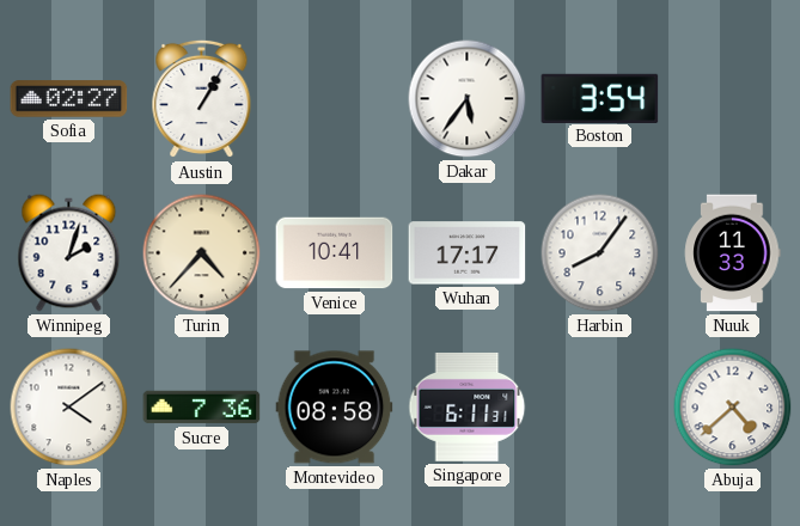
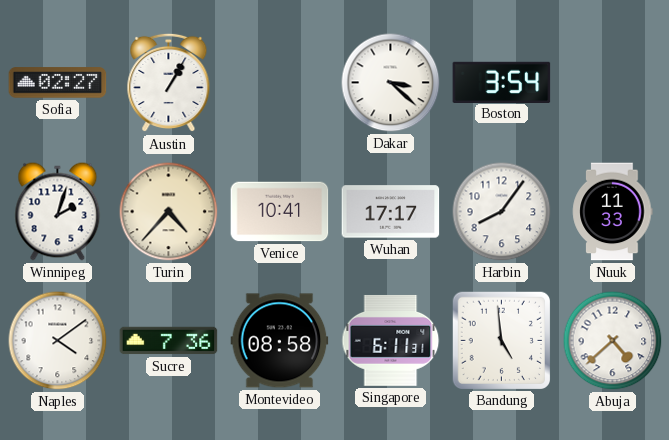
Dakar: 5:36 -> 3:22 (391, 83)
Bandung: none -> 4:59 (501, 340)
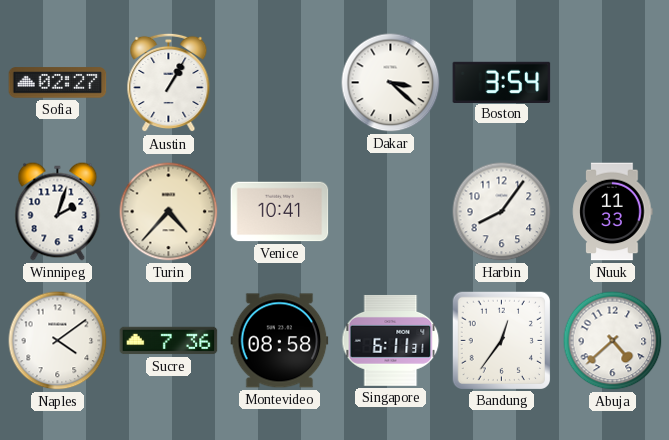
Wuhan: 17:17 -> none (391, 212)
Bandung: 4:59 -> 12:36 (501, 340)
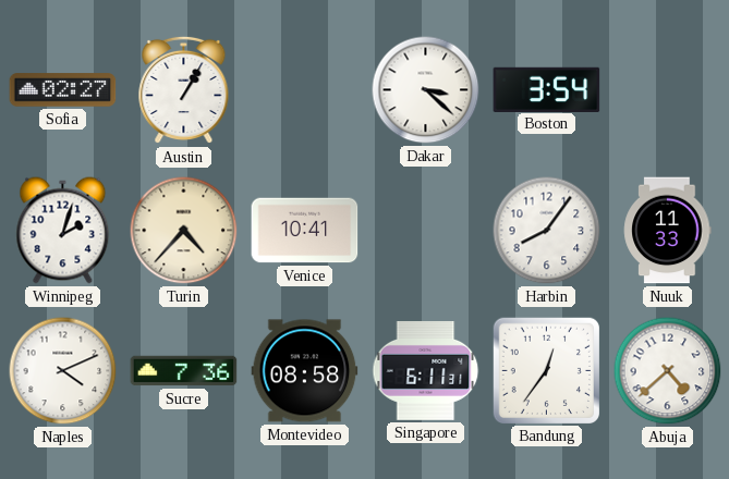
Naples: 4:09 -> 4:11 (63, 371)
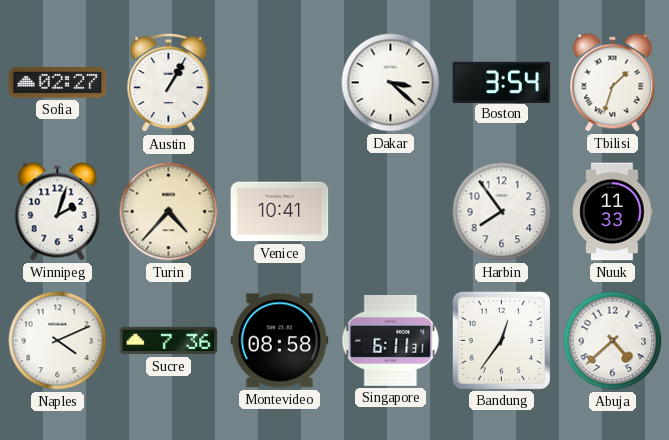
Tbilisi: none -> 1:33 (613, 83)
Harbin: 8:06 -> 7:54 (502, 212)
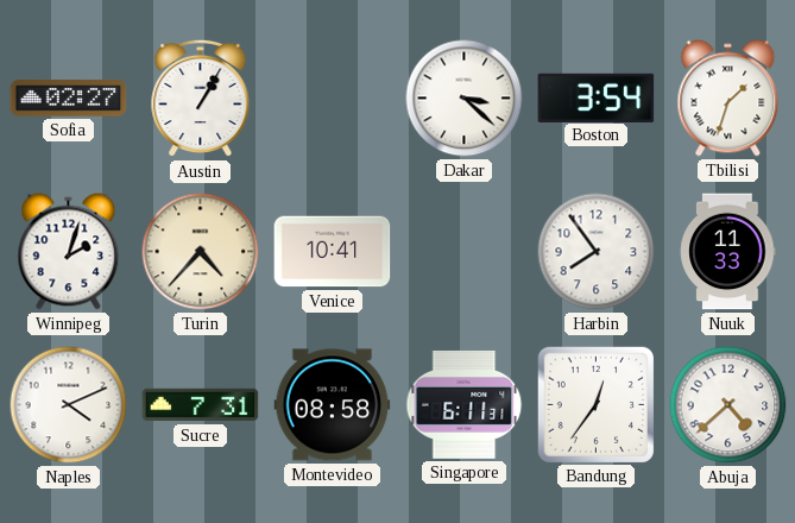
Sucre: 7:36 -> 7:31 (201, 405)
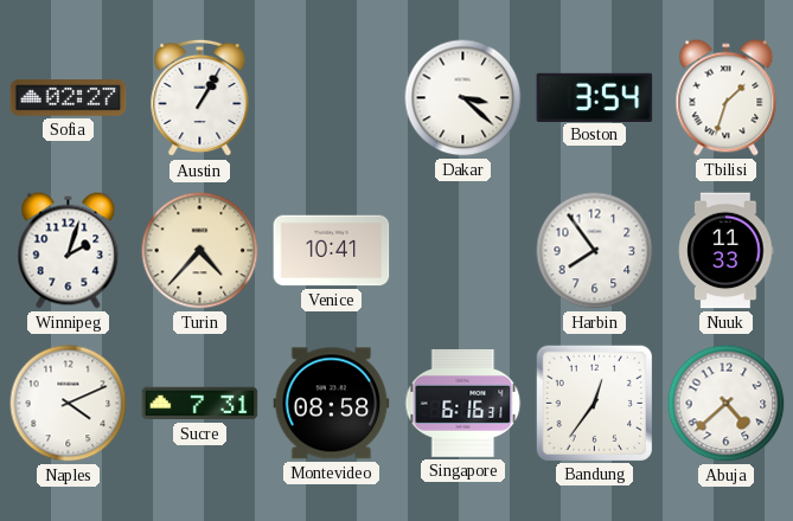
Singapore: 6:11 -> 6:16 (463, 403)
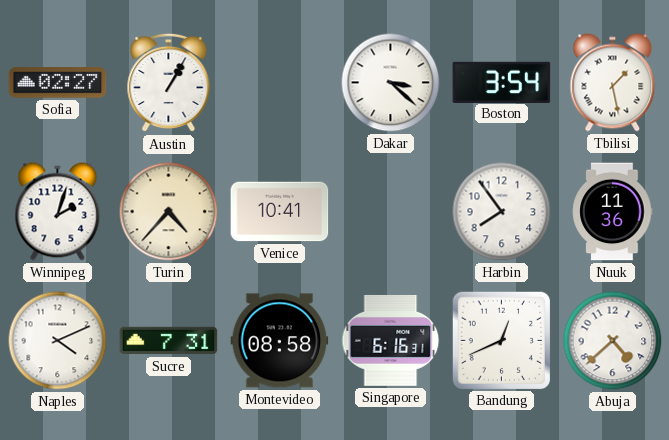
Tbilisi: 1:33 -> 1:28 (613, 83)
Nuuk: 11:33 -> 11:36 (613, 212)
Bandung: 12:36 -> 12:41 (501, 340)
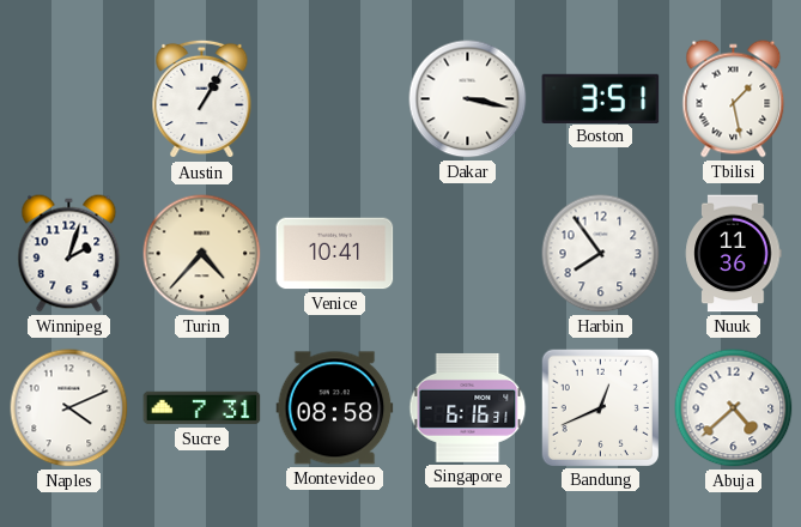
Sofia: 02:27 -> none (58, 83)
Dakar: 3:22 -> 3:17 (468, 99)
Boston: 3:54 -> 3:51 (601, 98)
